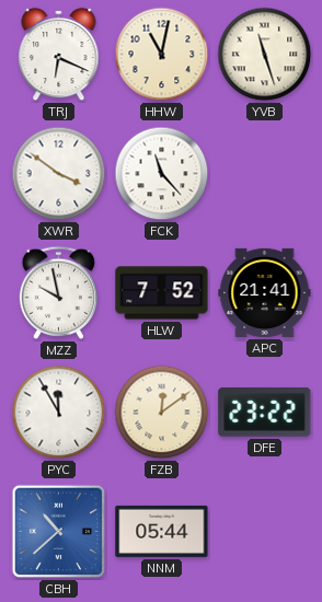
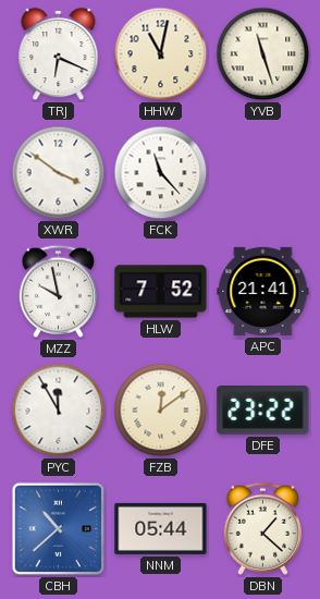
DBN: none -> 1:22 (262, 528)
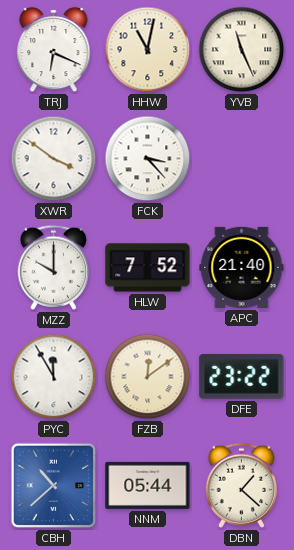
YVB: 11:27 -> 11:26 (242, 50)
FCK: 11:23 -> 3:23 (148, 159)
MZZ: 9:58 -> 10:00 (53, 267)
APC: 21:41 -> 21:40 (242, 267)
